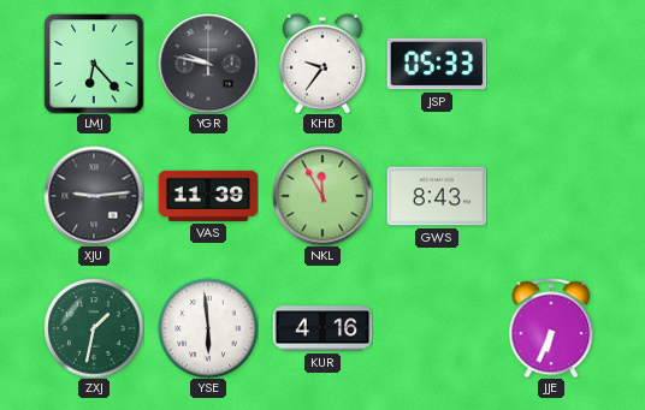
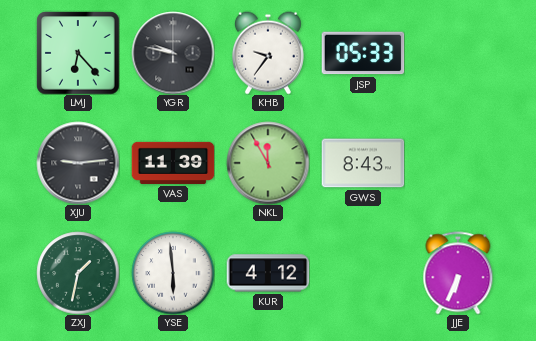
KUR: 4:16 -> 4:12 (268, 273)
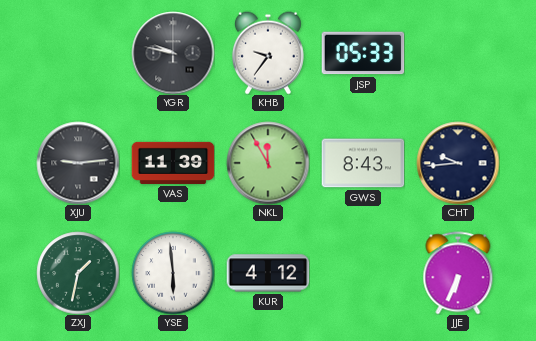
LMJ: 6:23 -> none (78, 53)
CHT: none -> 9:44 (458, 163)
